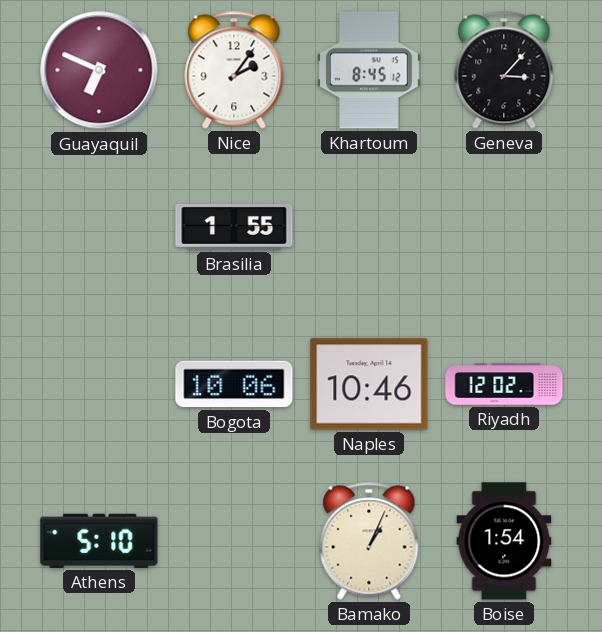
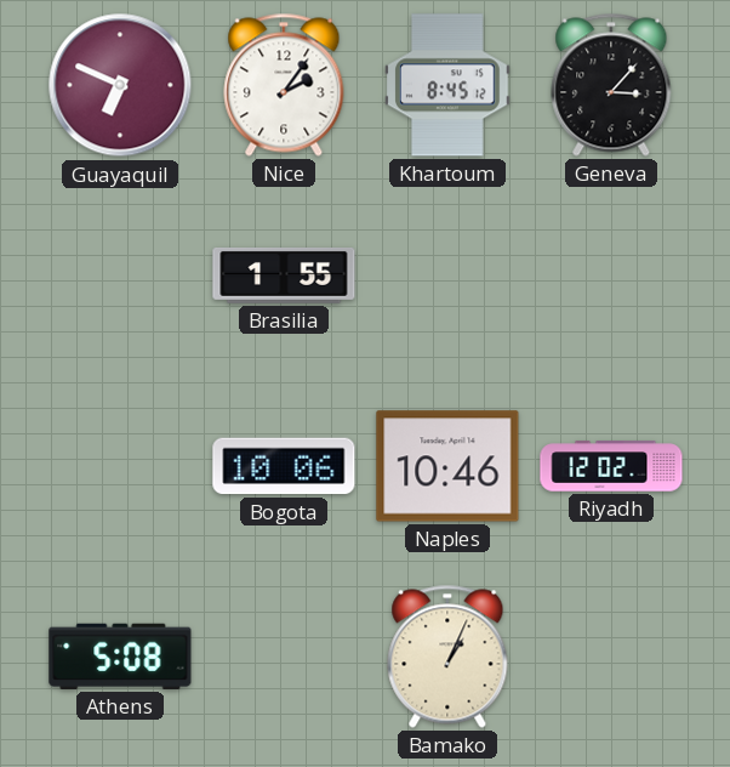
Athens: 5:10 -> 5:08 (120, 657)
Boise: 1:54 -> none (504, 541)
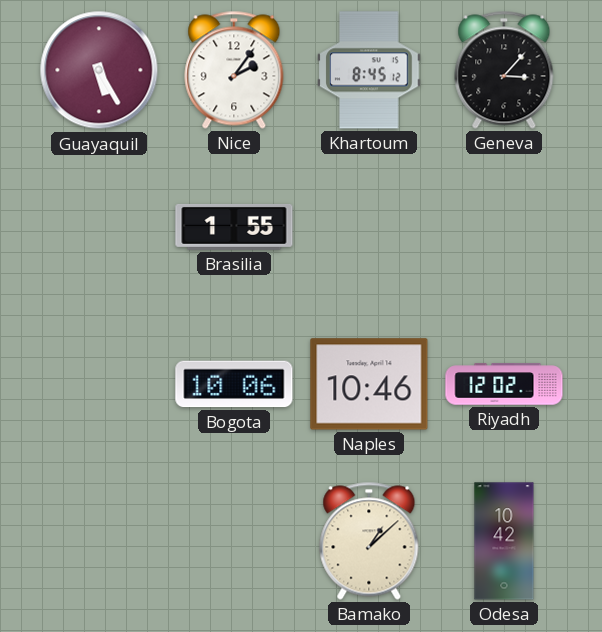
Guayaquil: 6:49 -> 5:25 (99, 70)
Athens: 5:08 -> none (120, 657)
Bamako: 1:04 -> 1:08 (369, 541)
Odesa: none -> 10:42 (504, 541)
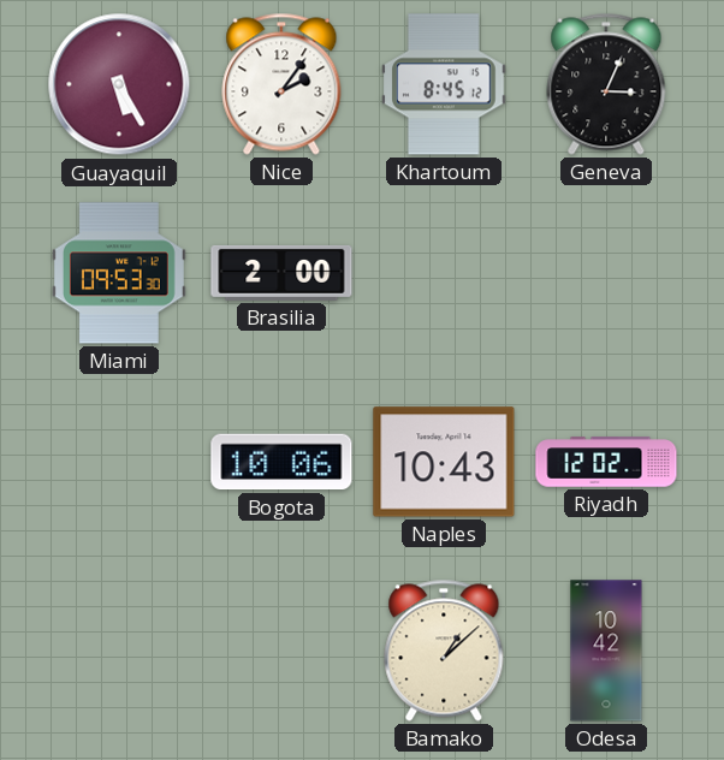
Geneva: 3:07 -> 3:04 (606, 84)
Miami: none -> 09:53 (119, 273)
Brasilia: 1:55 -> 2:00 (281, 273)
Naples: 10:46 -> 10:43 (444, 462)
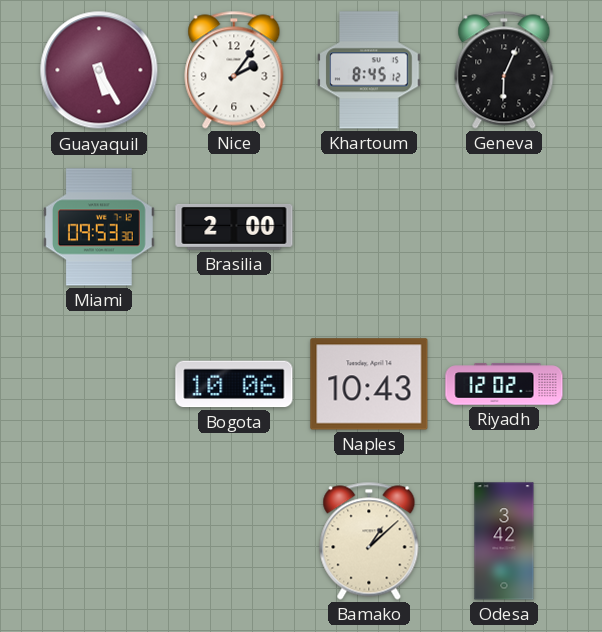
Geneva: 3:04 -> 6:04 (504, 70)
Odesa: 10:42 -> 3:42 (504, 541)
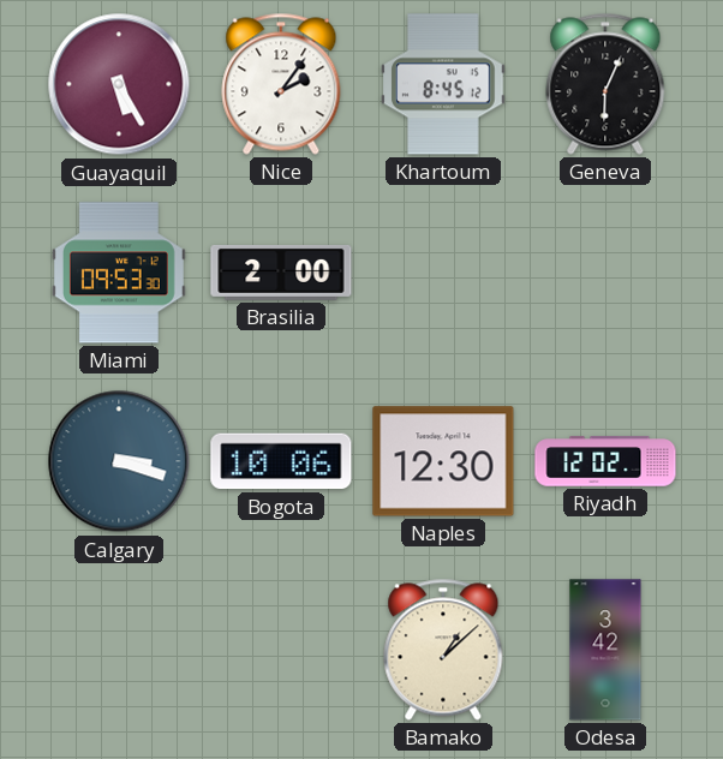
Calgary: none -> 3:18 (119, 461)
Naples: 10:43 -> 12:30 (443, 461)
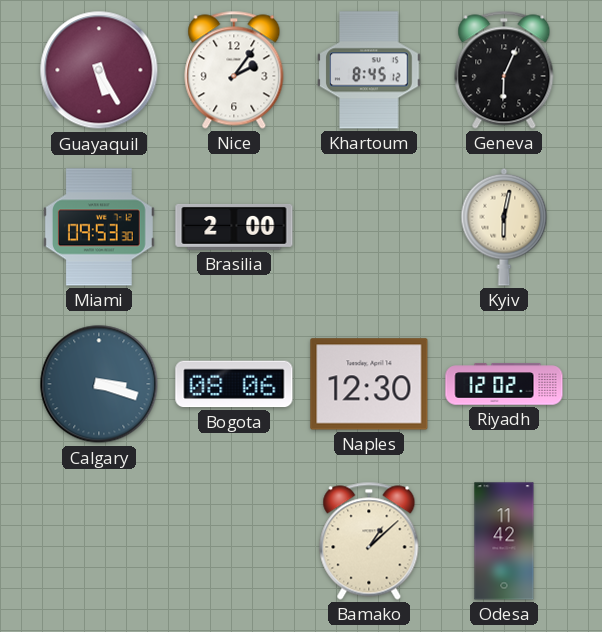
Kyiv: none -> 6:02 (504, 227)
Bogota: 10:06 -> 08:06 (234, 384)
Odesa: 3:42 -> 11:42 (504, 541)
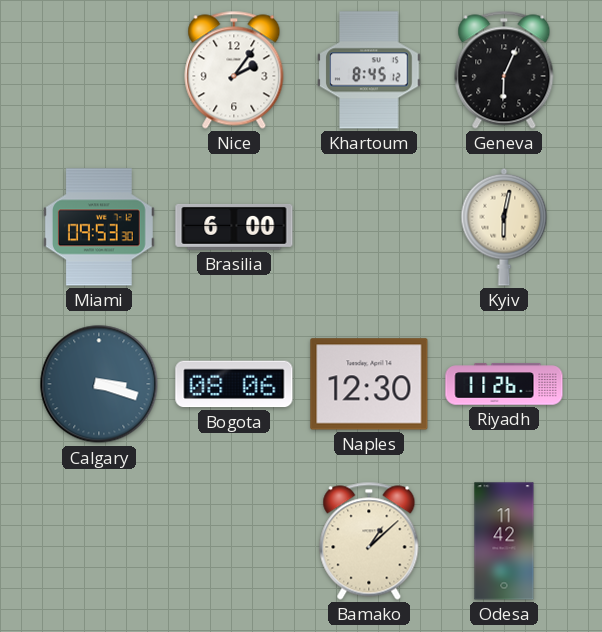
Guayaquil: 5:25 -> none (99, 70)
Brasilia: 2:00 -> 6:00 (234, 227)
Riyadh: 12:02 -> 11:26 (504, 384)
